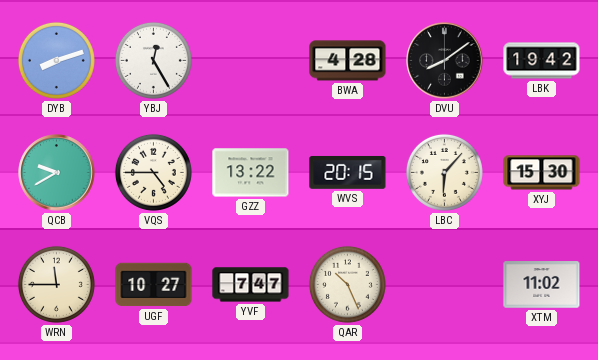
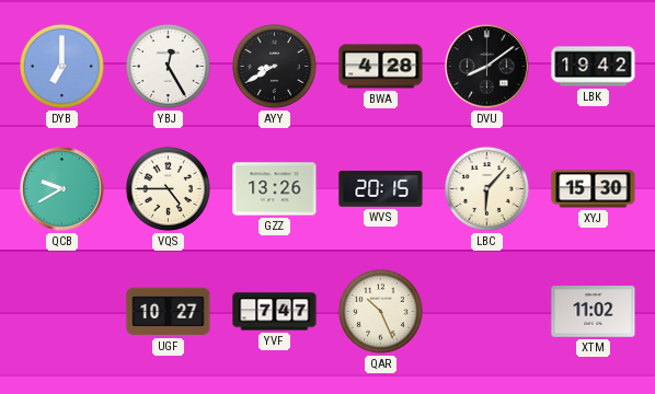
DYB: 8:12 -> 7:00 (61, 66)
AYY: none -> 8:40 (274, 66)
GZZ: 13:22 -> 13:26 (275, 189)
WRN: 11:45 -> none (56, 284)
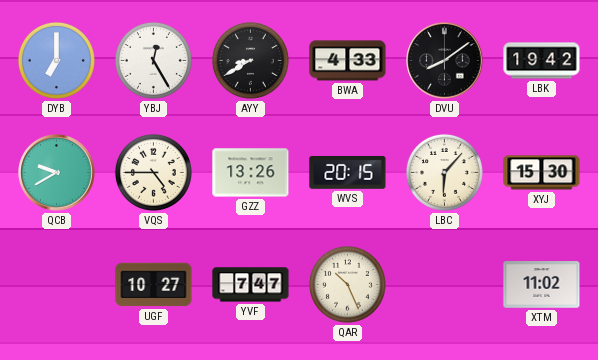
BWA: 4:28 -> 4:33 (348, 61)
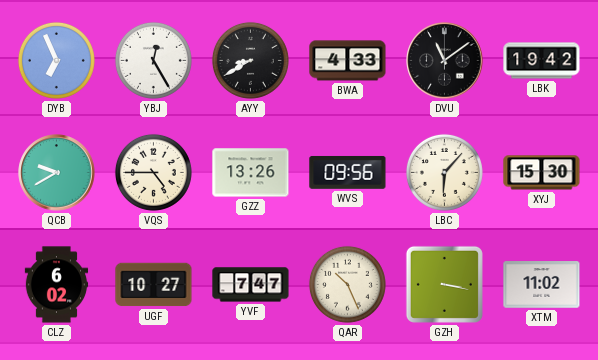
DYB: 7:00 -> 6:56 (56, 60)
DVU: 8:09 -> 11:09 (445, 61)
WVS: 20:15 -> 09:56 (348, 173)
CLZ: none -> 6:02 (57, 285)
GZH: none -> 3:17 (444, 284)
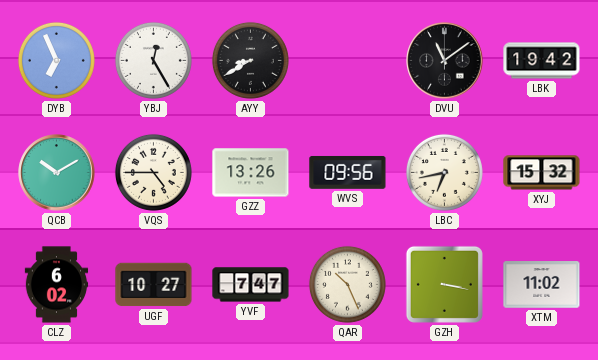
BWA: 4:33 -> none (348, 61)
QCB: 9:40 -> 10:10 (57, 173)
LBC: 6:07 -> 6:43 (444, 172)
XYJ: 15:30 -> 15:32 (542, 173)
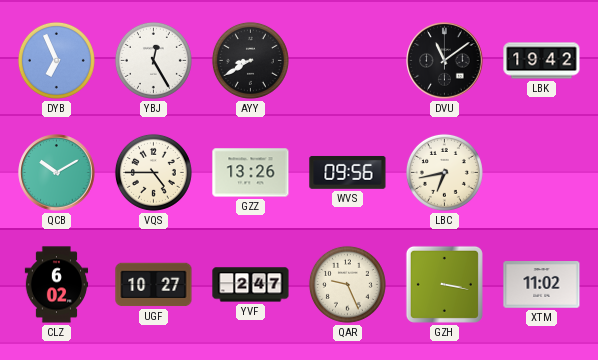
XYJ: 15:32 -> none (542, 173)
YVF: 7:47 -> 2:47 (251, 285)
QAR: 10:26 -> 9:26 (347, 284)
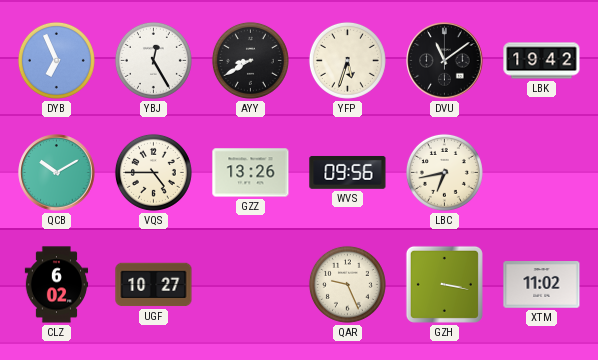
YFP: none -> 5:33 (347, 60)
YVF: 2:47 -> none (251, 285)
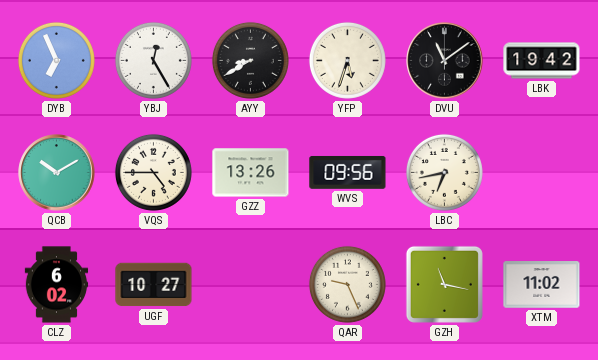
GZH: 3:17 -> 11:17 (444, 284)
